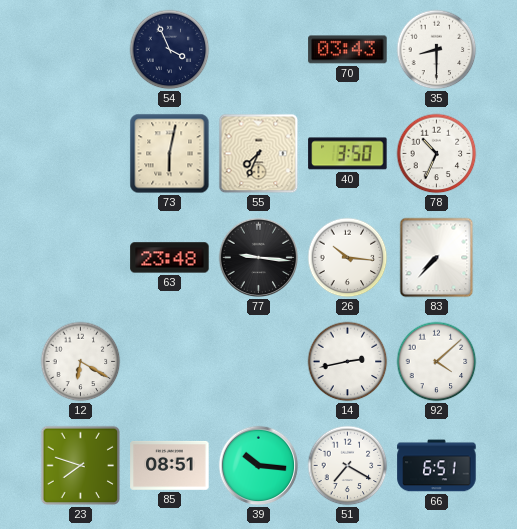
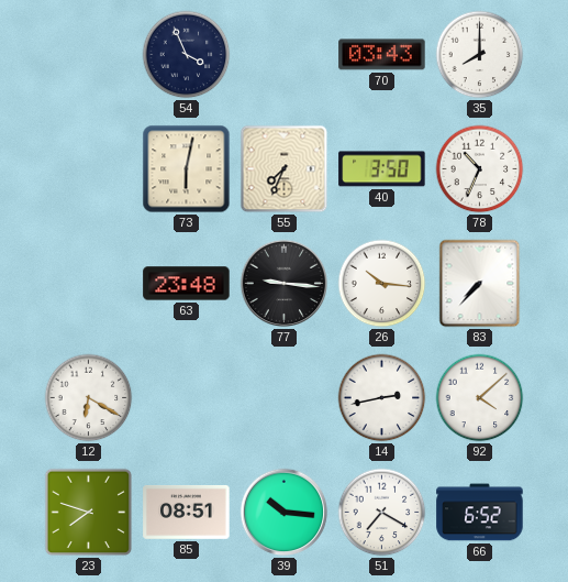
35: 8:30 -> 8:00 (480, 55)
66: 6:51 -> 6:52 (480, 513)
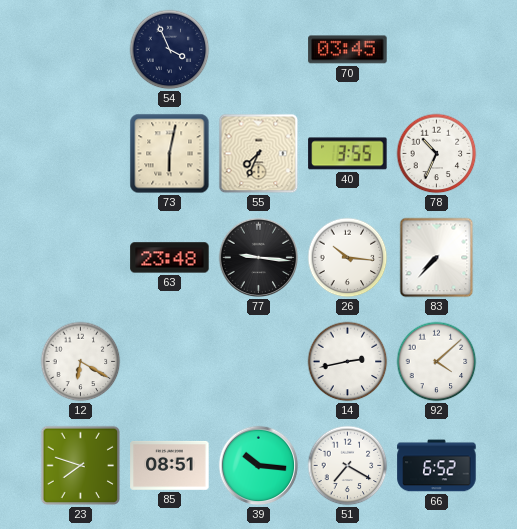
70: 03:43 -> 03:45 (348, 50)
35: 8:00 -> none (480, 55)
40: 3:50 -> 3:55 (348, 154)
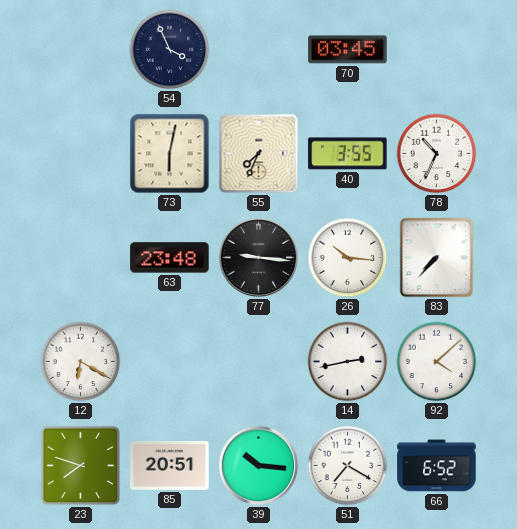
85: 08:51 -> 20:51 (170, 466)
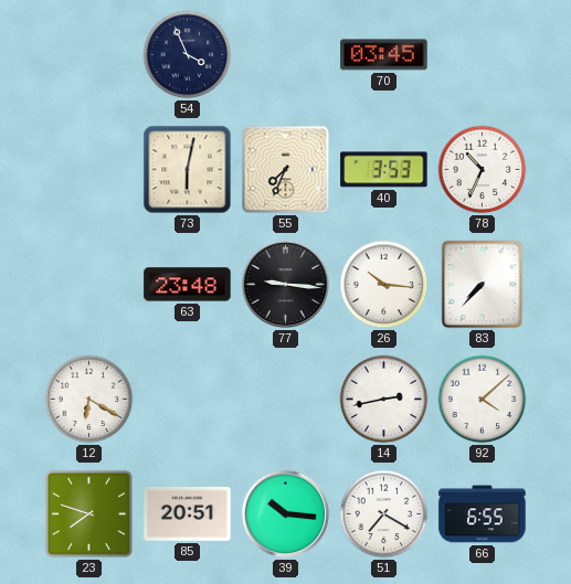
40: 3:55 -> 3:53 (384, 170)
66: 6:52 -> 6:55 (483, 514)
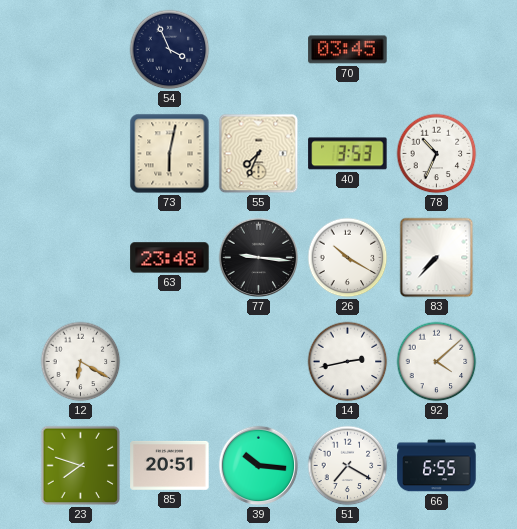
26: 10:16 -> 10:20 (348, 258)
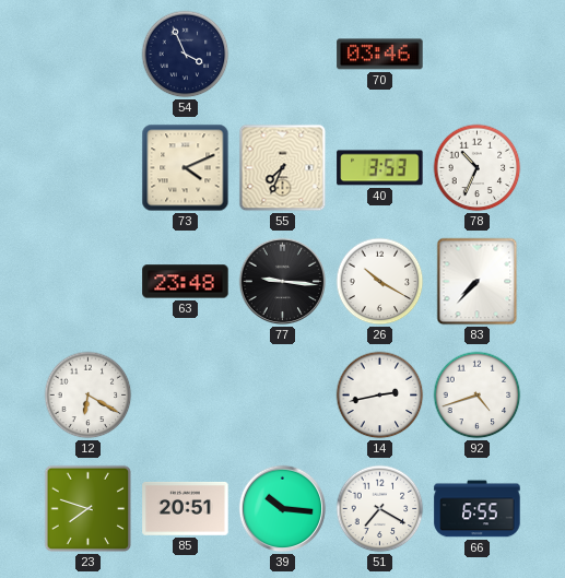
70: 03:45 -> 03:46 (380, 55)
73: 6:02 -> 4:11 (186, 168)
92: 4:08 -> 4:42 (478, 396)
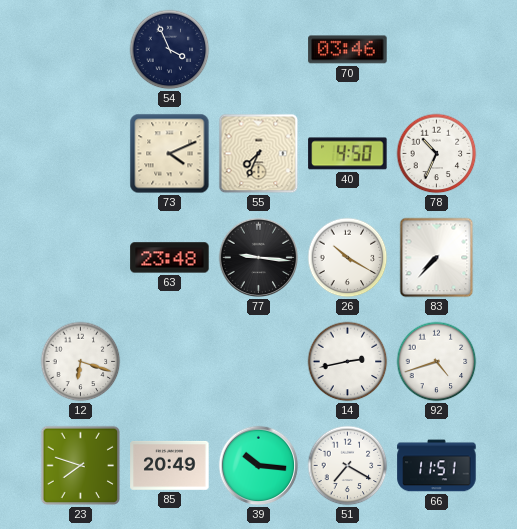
40: 3:53 -> 4:50 (348, 154)
12: 6:20 -> 6:18 (81, 362)
85: 20:51 -> 20:49 (170, 466)
66: 6:55 -> 11:51 (437, 466)
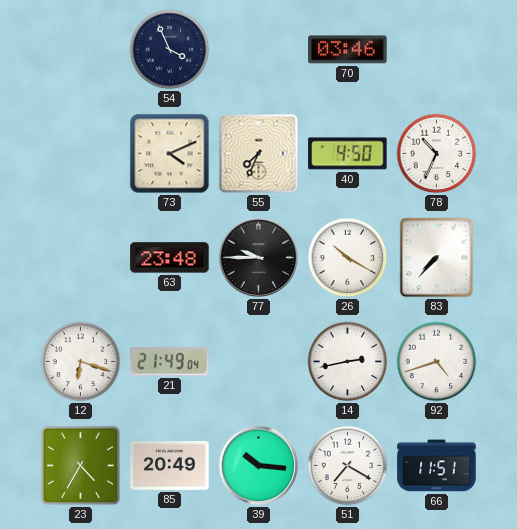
77: 9:16 -> 9:45 (259, 258)
21: none -> 21:49 (170, 362)
23: 7:48 -> 4:35 (81, 466)
